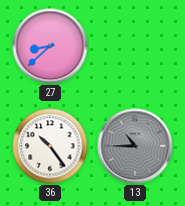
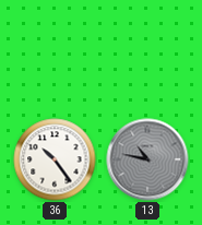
27: 8:38 -> none (50, 46)
13: 10:45 -> 10:47 (147, 159)
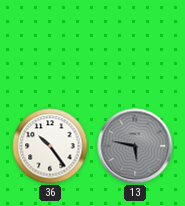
13: 10:47 -> 5:47 (135, 146)
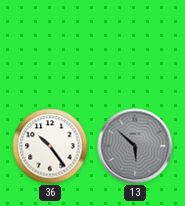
13: 5:47 -> 5:52 (135, 146)
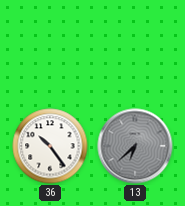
13: 5:52 -> 6:38 (135, 146)
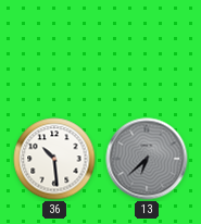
36: 10:24 -> 10:29 (54, 159)
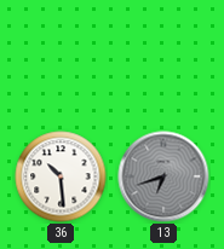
13: 6:38 -> 6:42 (163, 176)
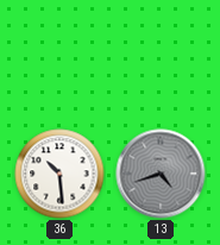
13: 6:42 -> 4:42 (161, 174)
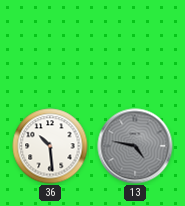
13: 4:42 -> 4:47 (135, 146)
